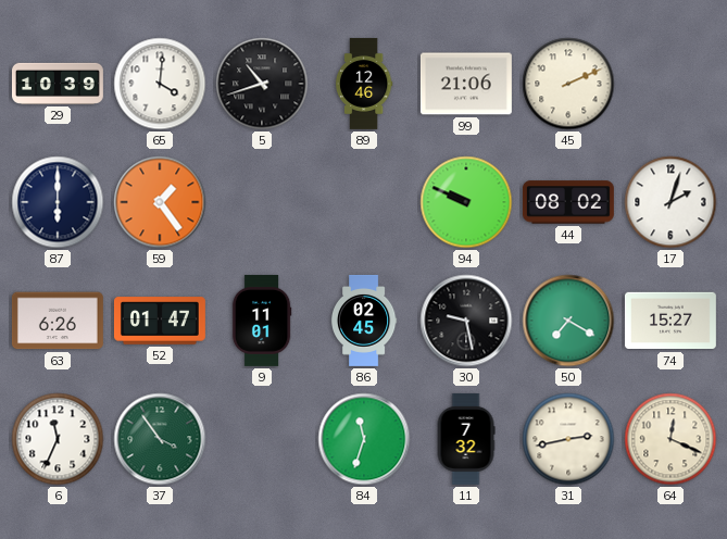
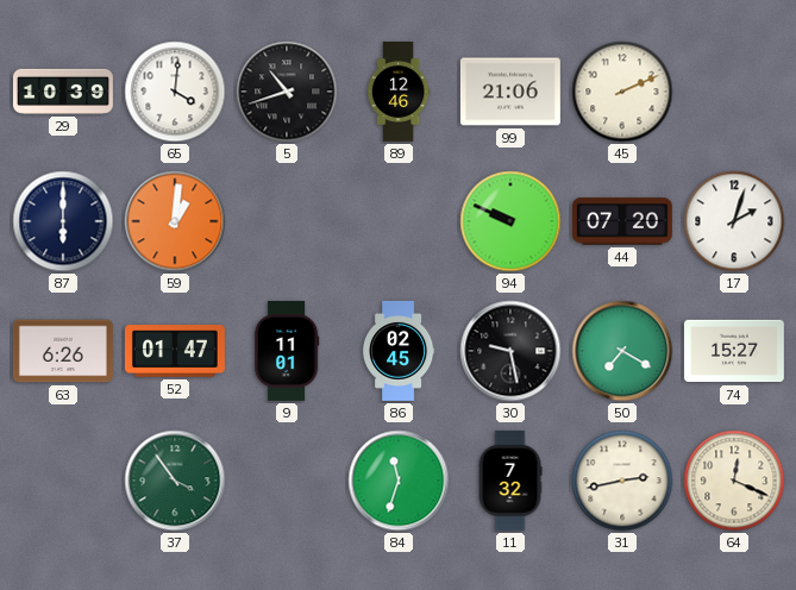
59: 1:24 -> 1:01 (175, 221)
44: 08:02 -> 07:20 (622, 221)
6: 11:34 -> none (58, 439)
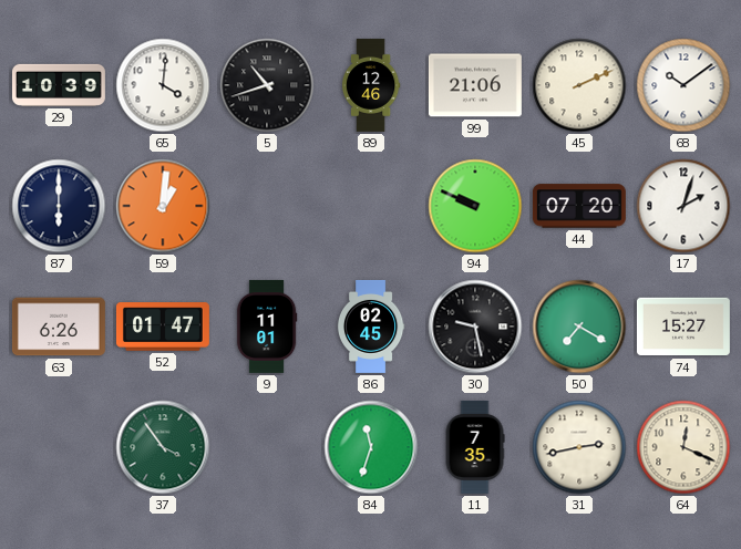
68: none -> 10:09 (683, 85)
11: 7:32 -> 7:35 (475, 447)
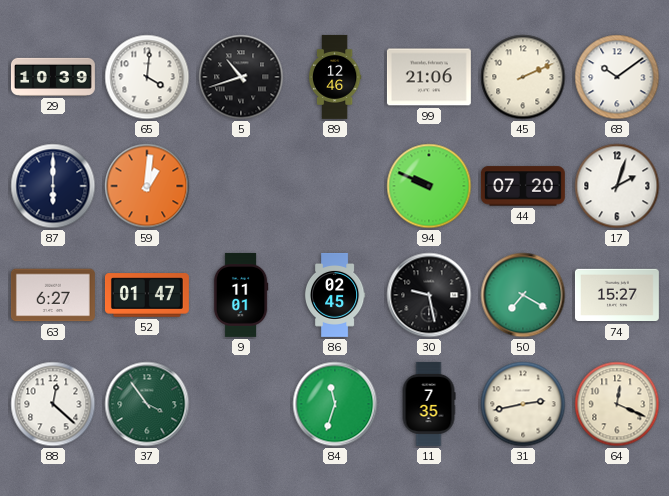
63: 6:26 -> 6:27 (53, 295)
88: none -> 12:22 (53, 404)
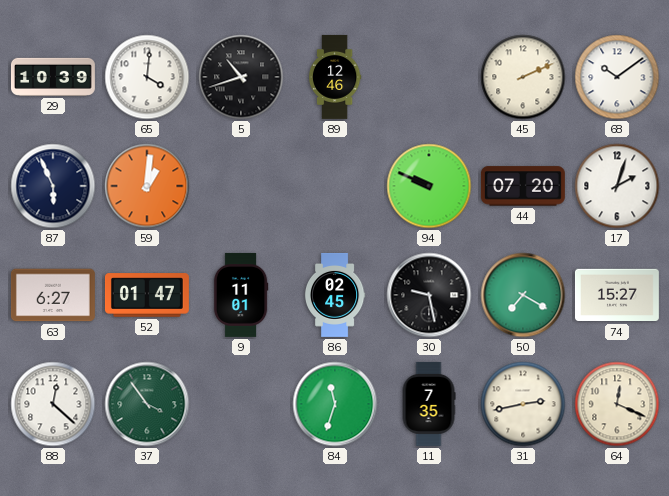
99: 21:06 -> none (429, 77)
87: 6:00 -> 5:56 (53, 186)
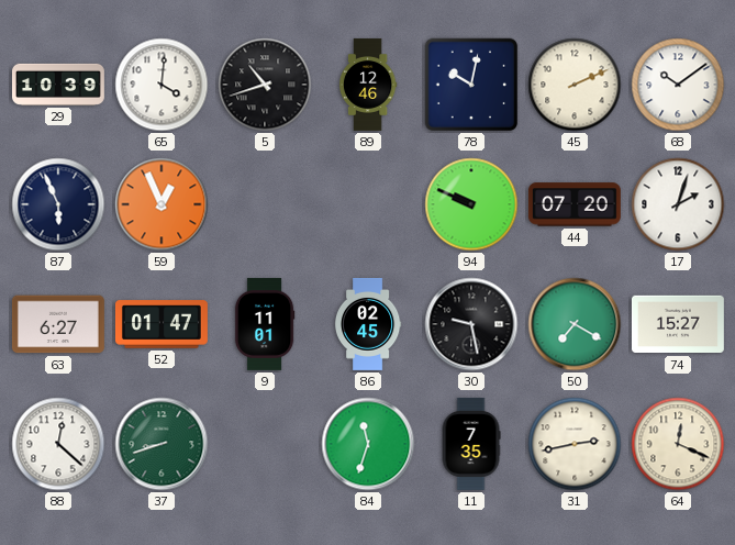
78: none -> 10:02 (471, 85)
59: 1:01 -> 12:56 (162, 204)
37: 3:54 -> 8:42 (162, 444)
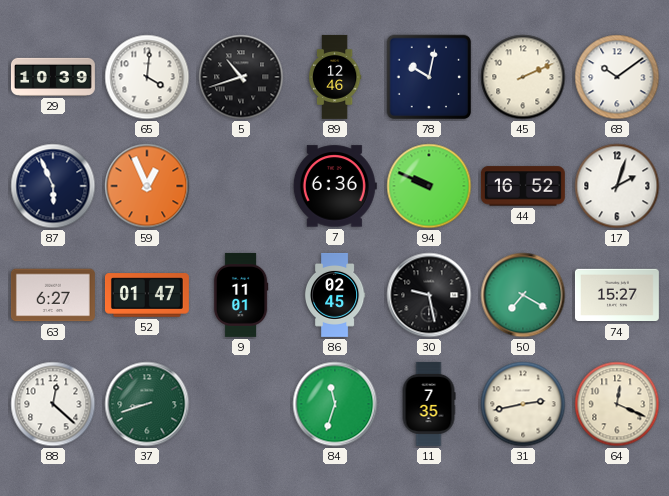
7: none -> 6:36 (335, 186)
44: 07:20 -> 16:52 (523, 186)
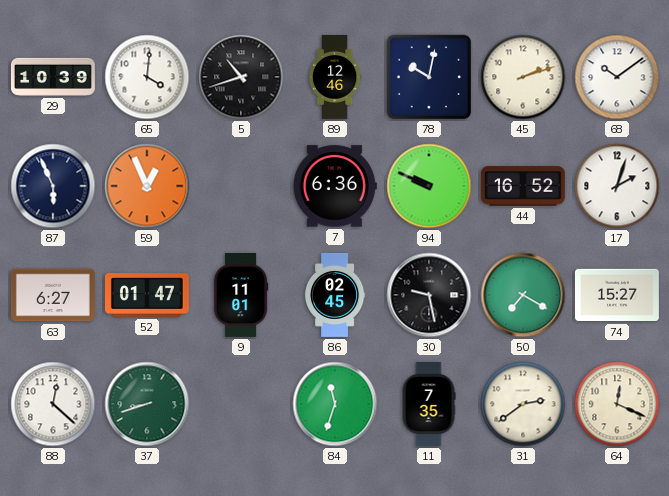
45: 2:11 -> 2:12 (523, 77)
31: 2:43 -> 2:39 (523, 404)
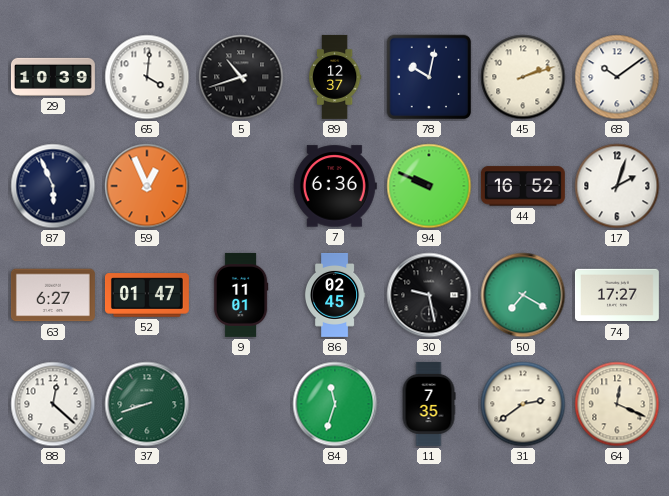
89: 12:46 -> 12:37 (335, 77)
74: 15:27 -> 17:27 (617, 295)
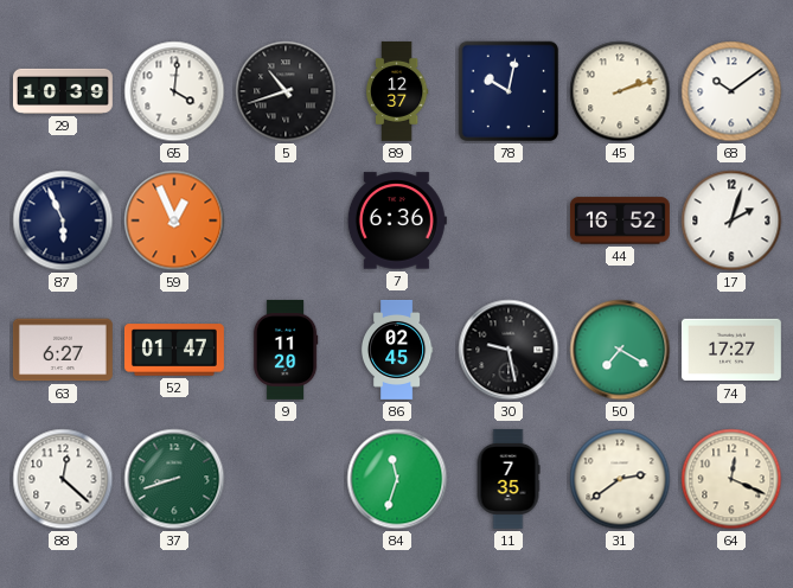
94: 9:49 -> none (429, 186)
9: 11:01 -> 11:20 (286, 350)
